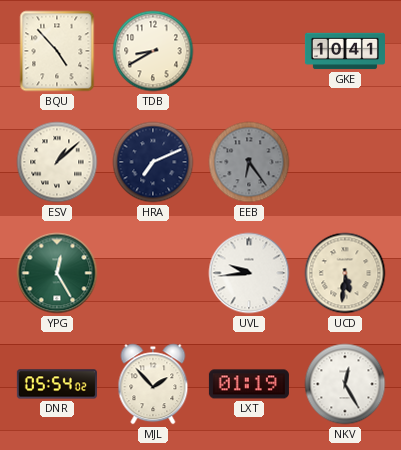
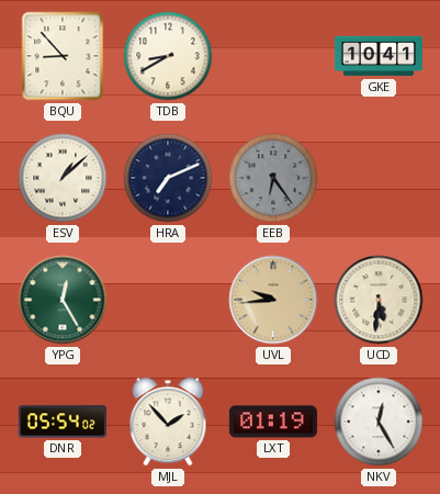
BQU: 4:53 -> 8:53 (63, 56)
UVL dial: white -> champagne (273, 300)
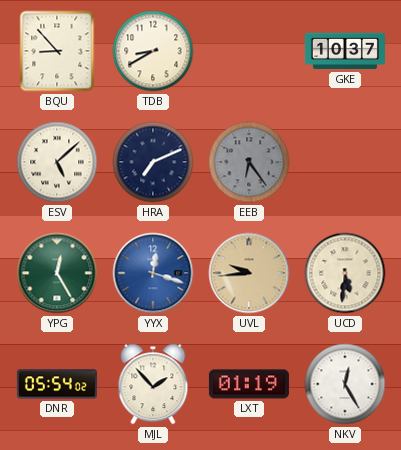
GKE: 10:41 -> 10:37 (345, 51)
ESV: 1:08 -> 5:08 (57, 162)
YYX: none -> 12:18 (153, 273)
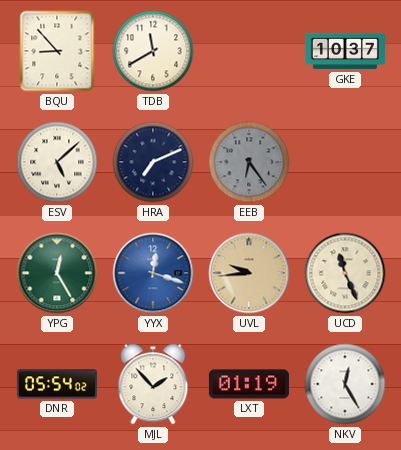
TDB: 8:40 -> 11:40 (153, 51)
UCD: 5:31 -> 11:26 (345, 273)
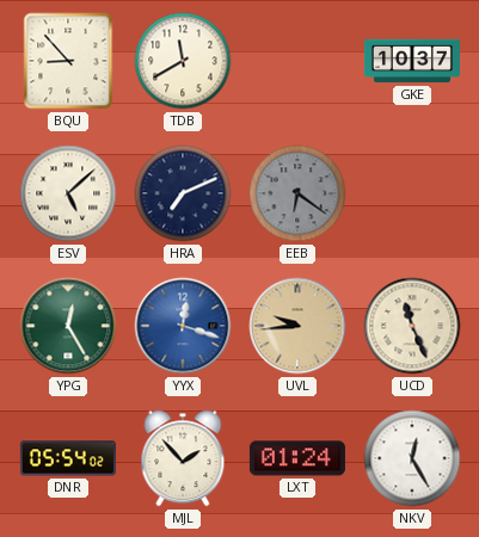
EEB: 6:24 -> 6:21 (297, 193)
LXT: 01:19 -> 01:24 (297, 458)
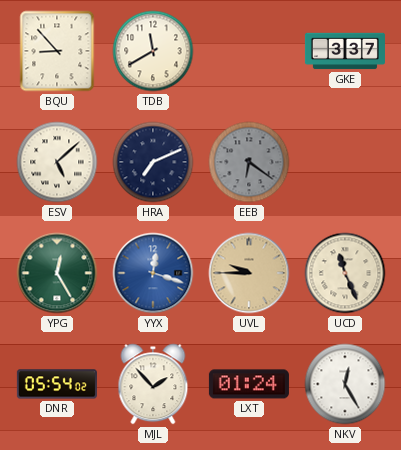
GKE: 10:37 -> 3:37 (345, 51)
UVL: 9:44 -> 9:45 (249, 273)
